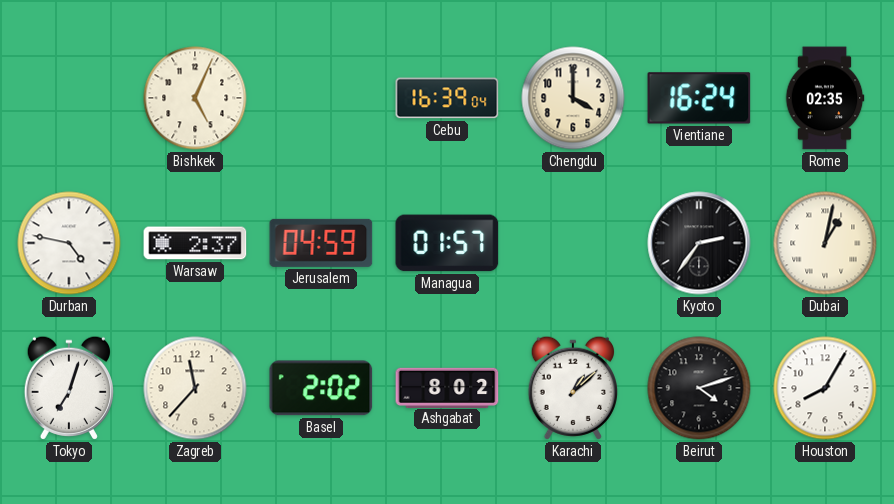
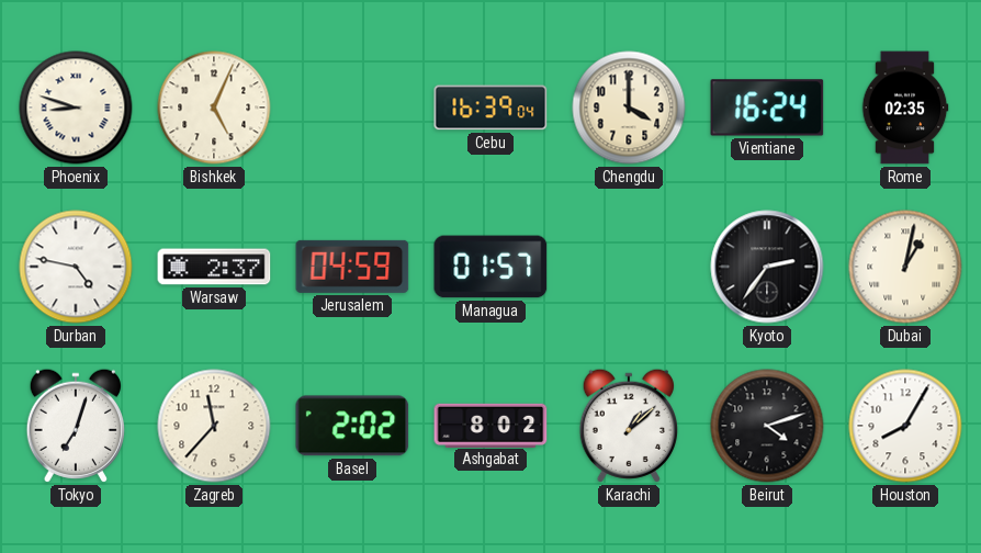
Phoenix: none -> 8:48 (76, 108)
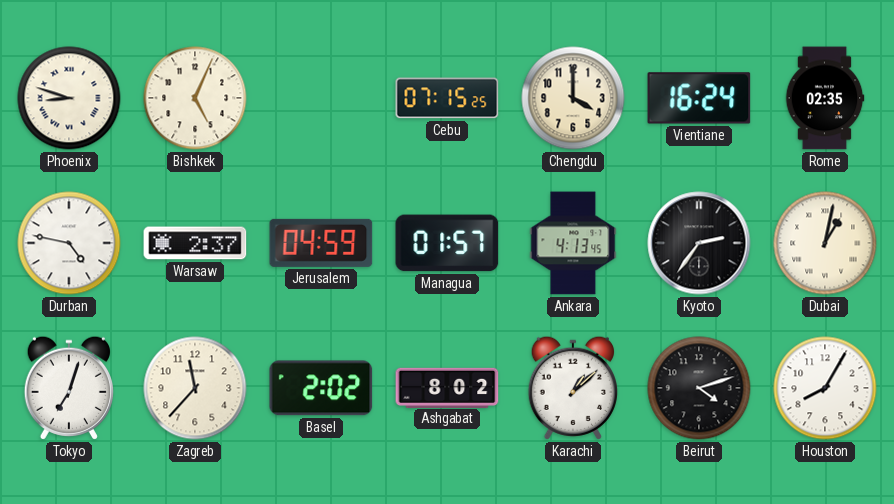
Cebu: 16:39 -> 07:15 (447, 98)
Ankara: none -> 4:13 (573, 243)
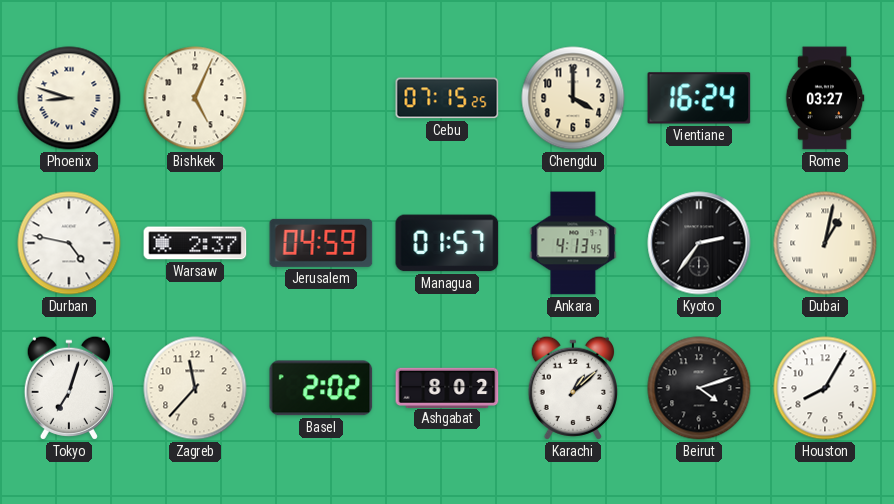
Rome: 02:35 -> 03:27 (825, 98)
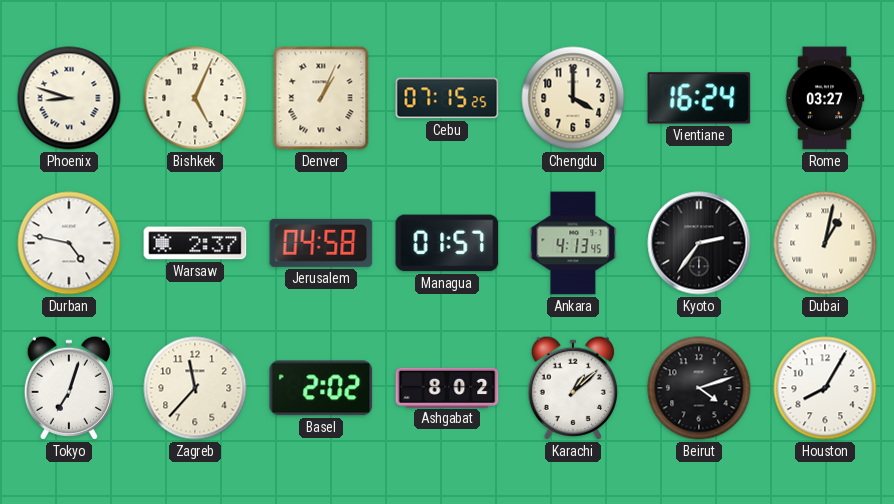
Denver: none -> 1:04 (321, 98)
Jerusalem: 04:59 -> 04:58 (321, 243)
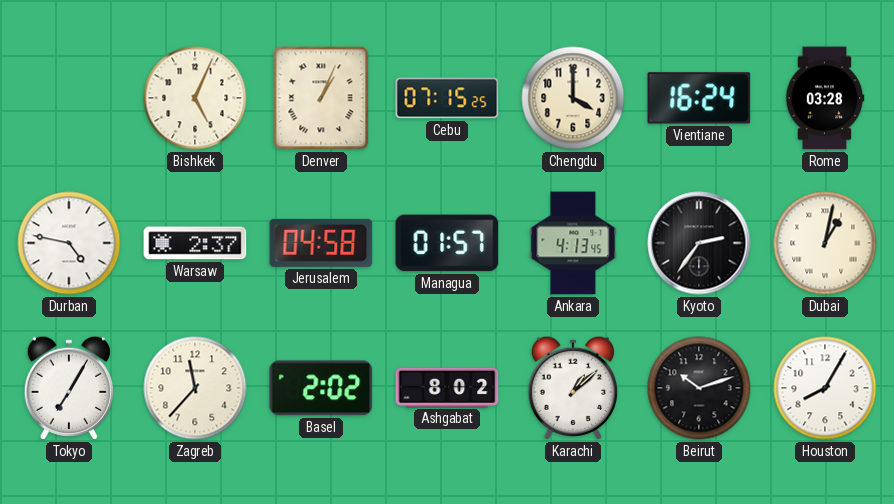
Phoenix: 8:48 -> none (69, 98)
Rome: 03:27 -> 03:28 (825, 98)
Tokyo: 7:03 -> 7:05 (68, 388)
Beirut: 4:12 -> 10:12 (699, 388)
